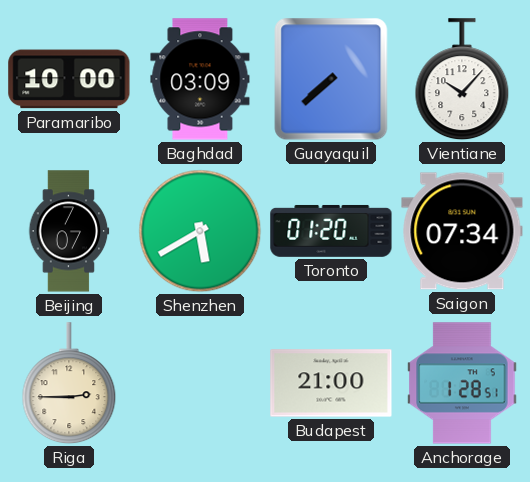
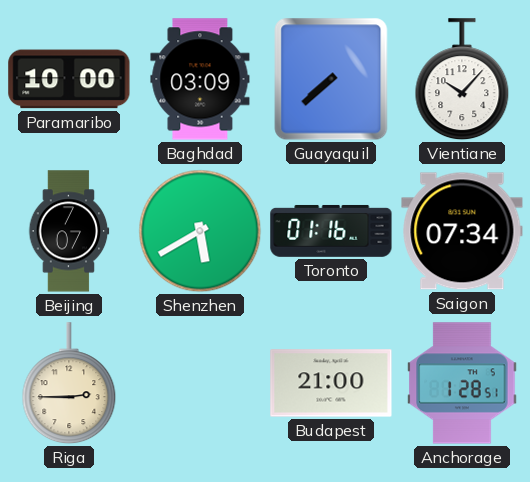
Toronto: 01:20 -> 01:16 (331, 231)
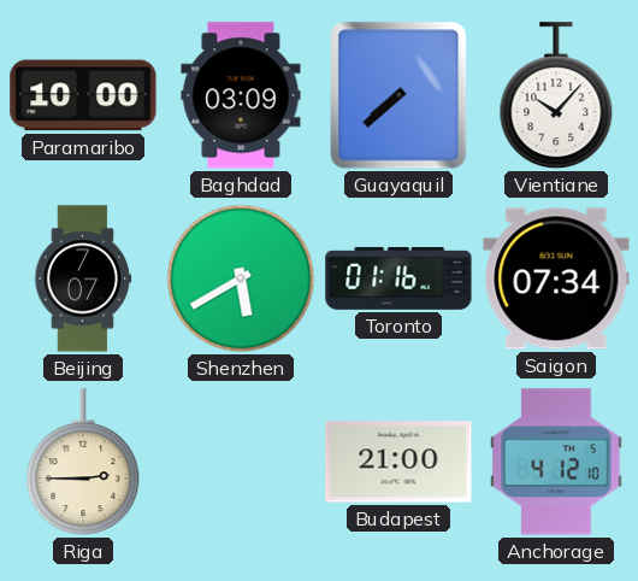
Anchorage: 1:28 -> 4:12 (556, 462)
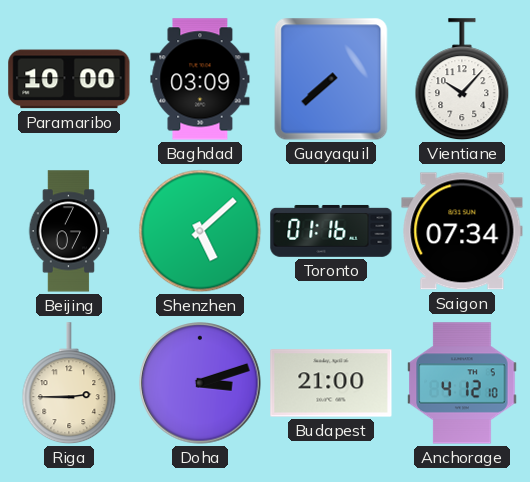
Shenzhen: 5:40 -> 5:08 (200, 231)
Doha: none -> 3:12 (200, 383)
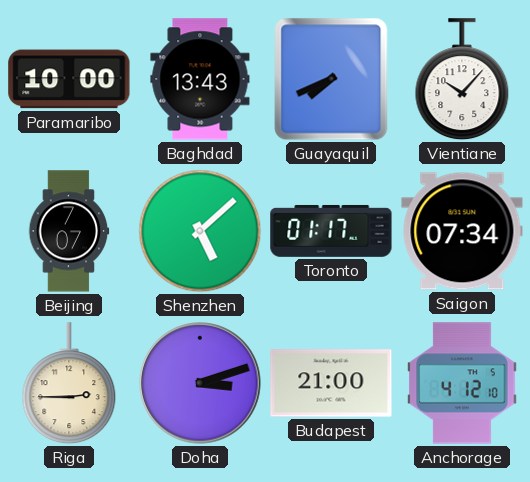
Baghdad: 03:09 -> 13:43 (200, 79)
Guayaquil: 7:38 -> 7:41 (331, 79)
Toronto: 01:16 -> 01:17 (331, 231)
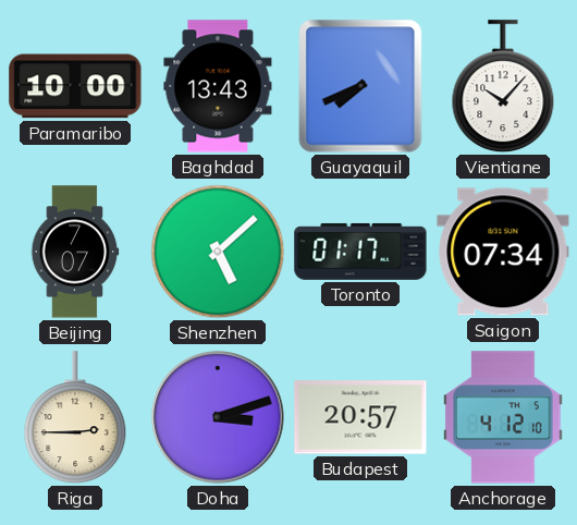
Budapest: 21:00 -> 20:57 (360, 417)
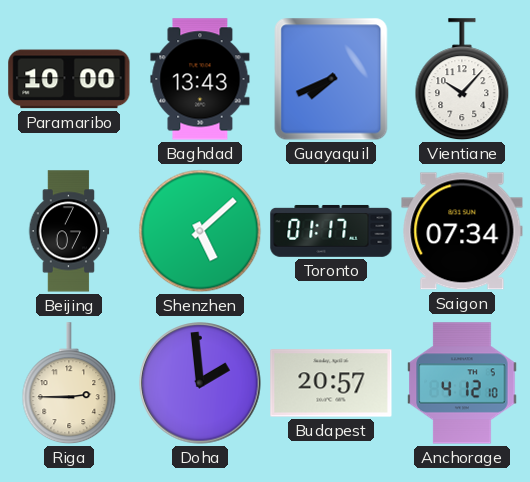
Doha: 3:12 -> 1:59 (200, 383)
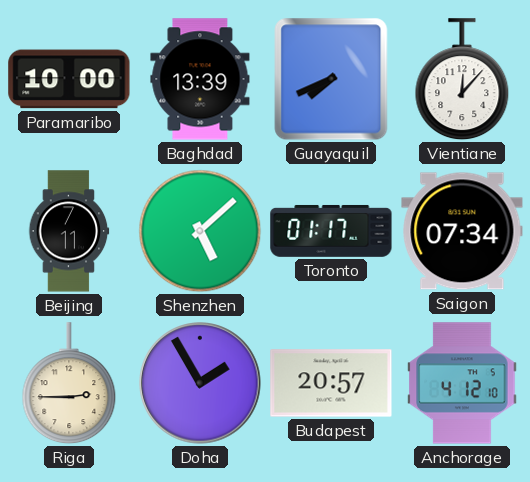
Baghdad: 13:43 -> 13:39 (200, 79)
Vientiane: 10:07 -> 12:07 (462, 80)
Beijing: 7:07 -> 7:11 (69, 231)
Doha: 1:59 -> 1:55 (200, 383)
